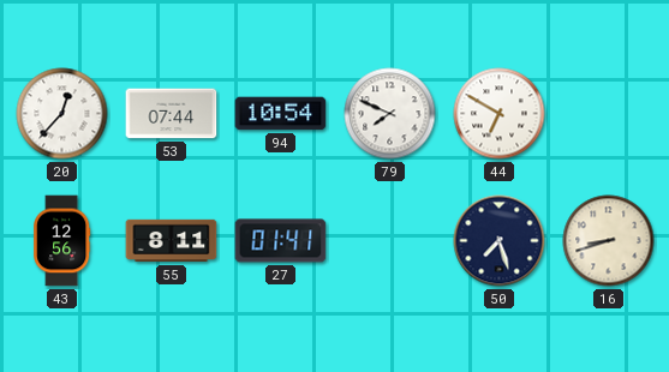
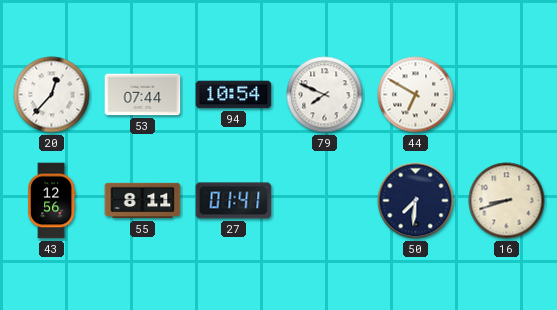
50: 7:27 -> 7:31 (416, 201)
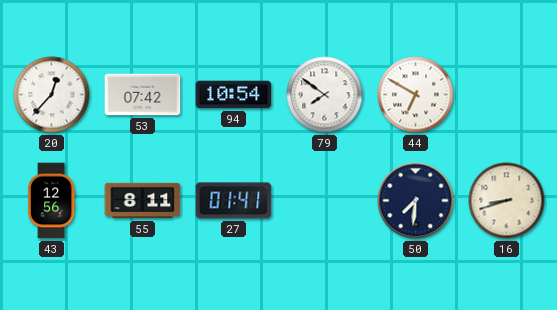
53: 07:44 -> 07:42 (143, 95)
79: 7:49 -> 7:51 (325, 95)
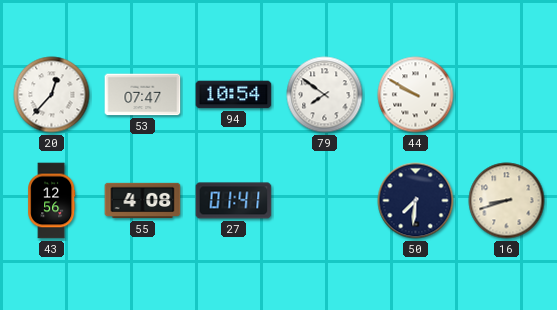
53: 07:42 -> 07:47 (143, 95)
44: 6:50 -> 9:50 (416, 95)
55: 8:11 -> 4:08 (143, 201)
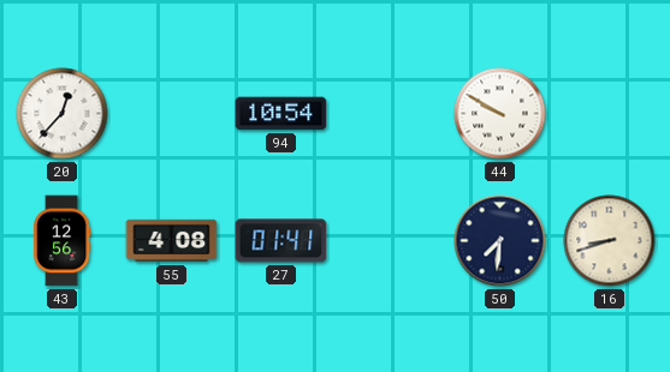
53: 07:47 -> none (143, 95)
79: 7:51 -> none (325, 95)
